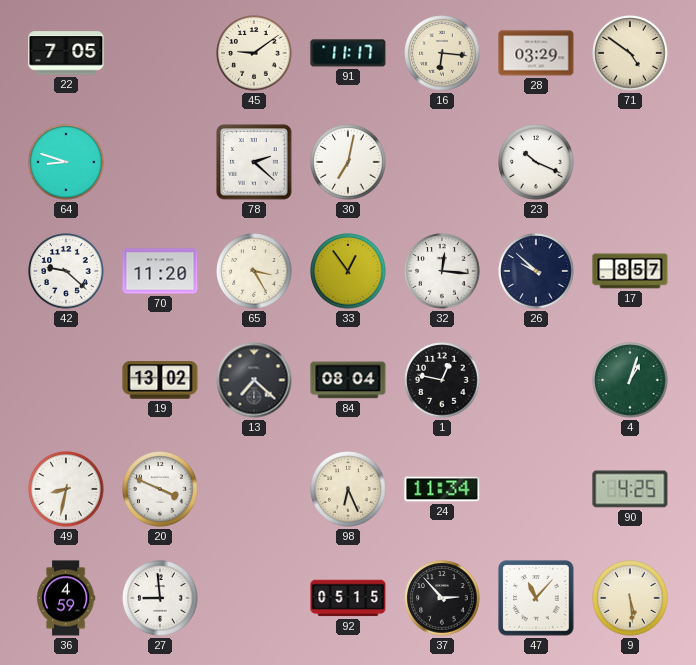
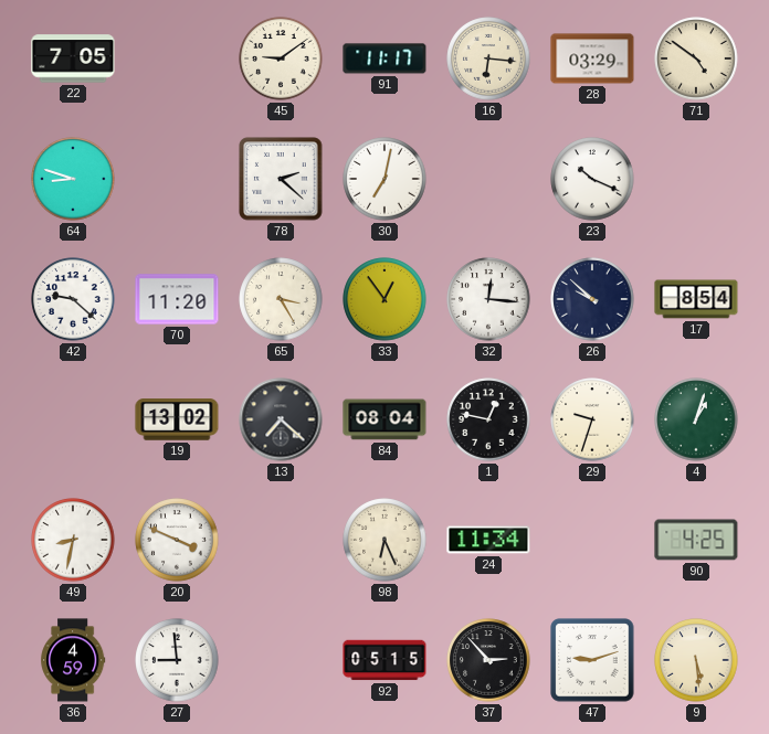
17: 8:57 -> 8:54 (696, 299)
29: none -> 9:33 (592, 419)
47: 11:07 -> 9:12 (592, 660)
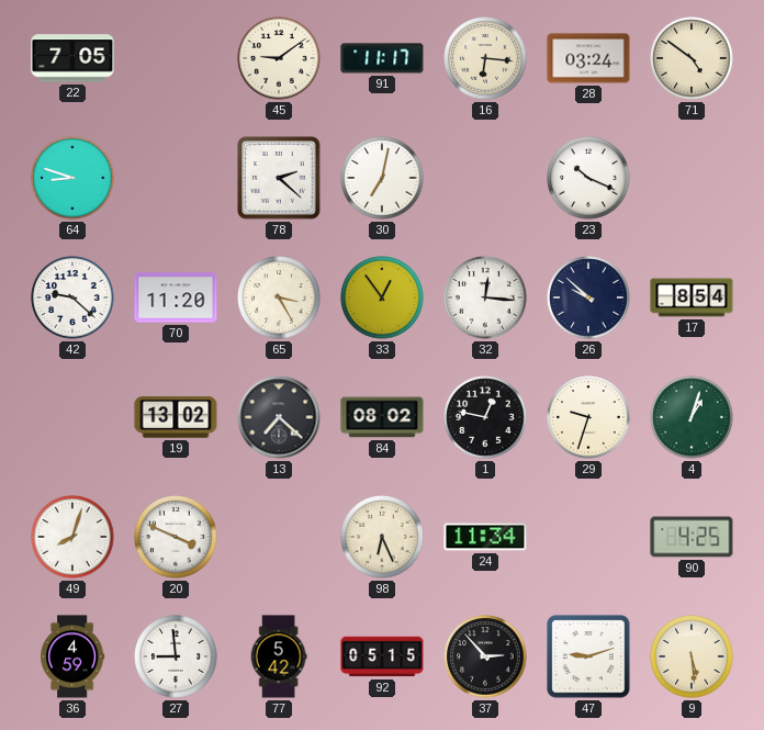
28: 03:29 -> 03:24 (588, 58)
84: 08:04 -> 08:02 (382, 417)
49: 8:32 -> 8:03 (72, 537)
77: none -> 5:42 (279, 656)
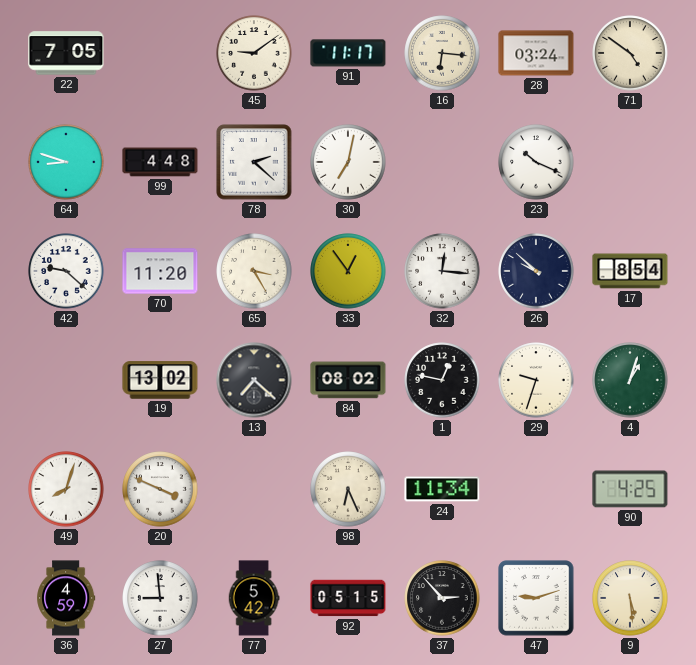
99: none -> 4:48 (160, 162)
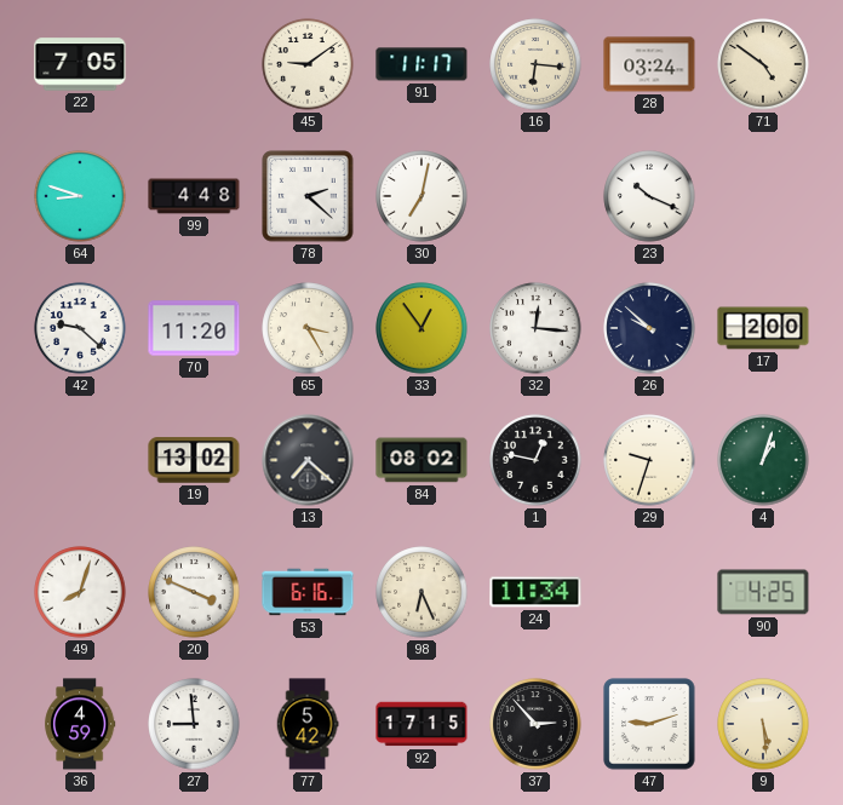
17: 8:54 -> 2:00 (763, 328)
53: none -> 6:16 (308, 592)
92: 05:15 -> 17:15 (421, 724)
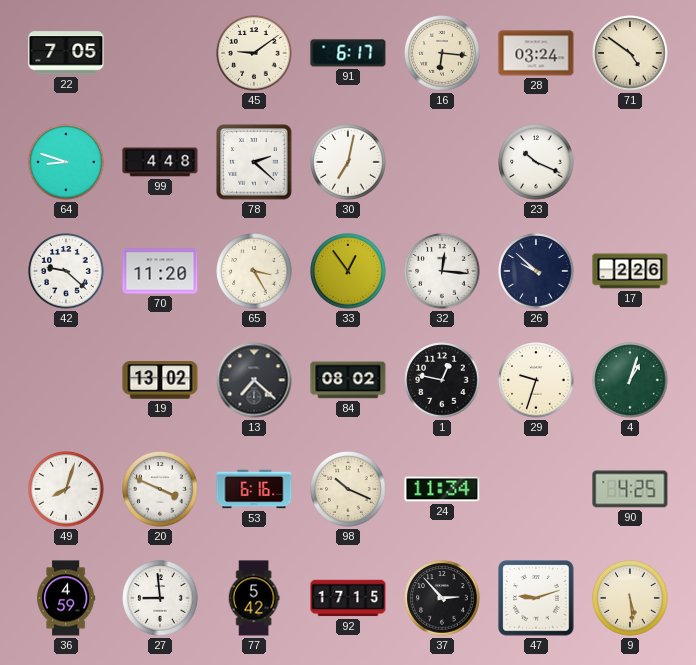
91: 11:17 -> 6:17 (348, 53)
17: 2:00 -> 2:26 (630, 271)
98: 6:26 -> 10:19 (348, 489)
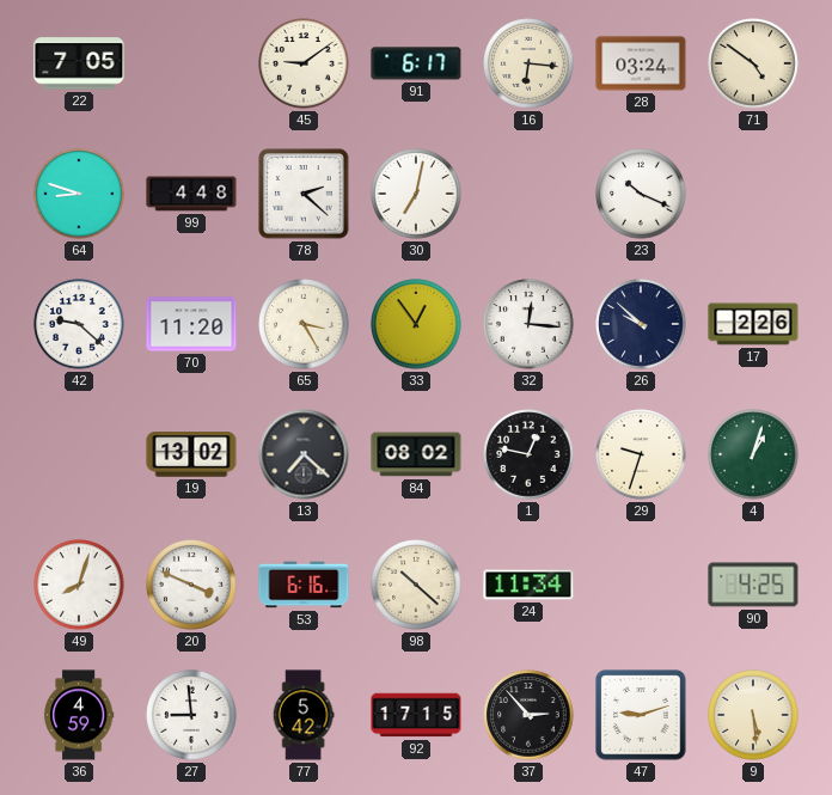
98: 10:19 -> 10:22 (416, 585)
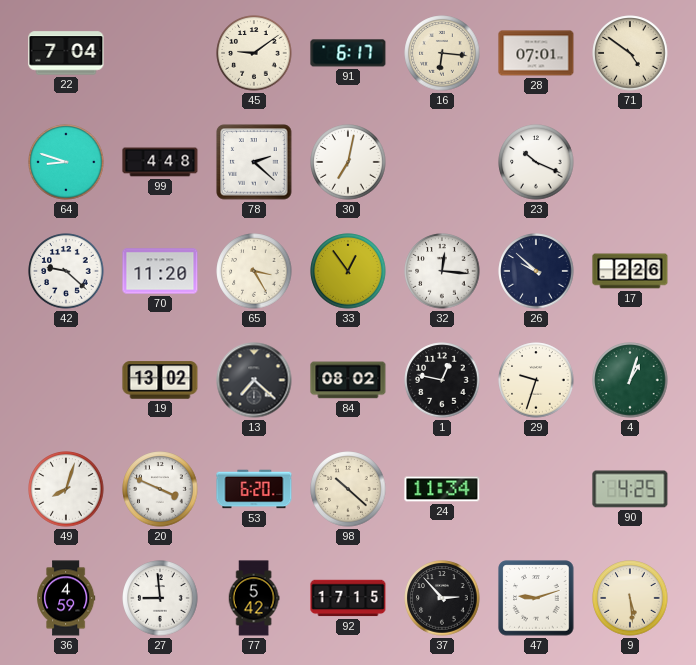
22: 7:05 -> 7:04 (66, 53)
28: 03:24 -> 07:01 (536, 53)
53: 6:16 -> 6:20 (254, 489)
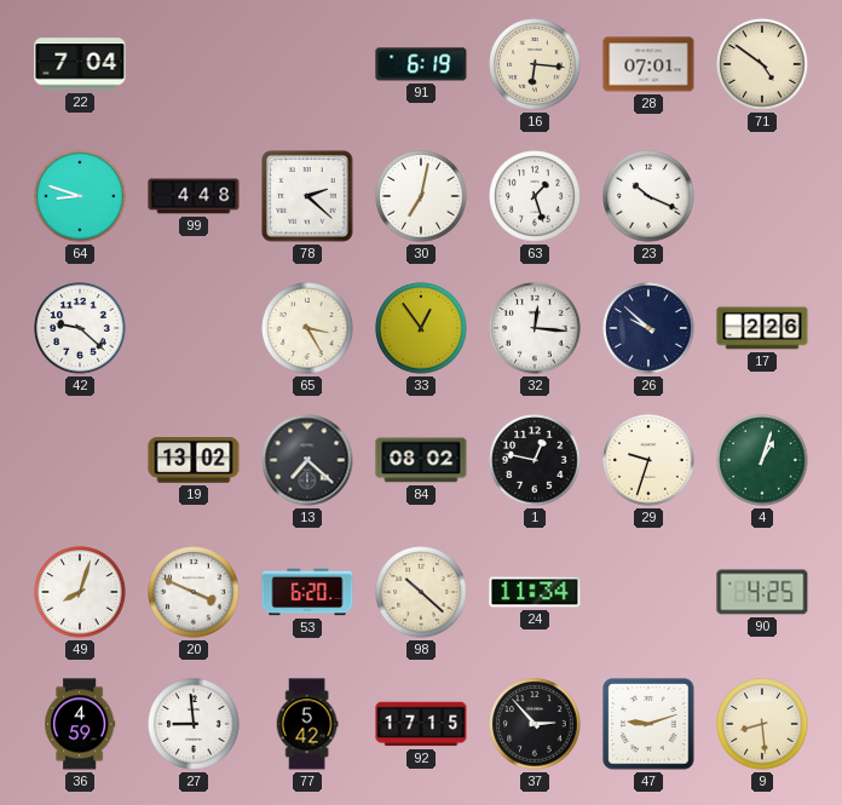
45: 9:09 -> none (254, 53)
91: 6:17 -> 6:19 (421, 64)
63: none -> 1:27 (535, 196)
70: 11:20 -> none (160, 271)
9: 5:29 -> 8:29 (762, 724)
